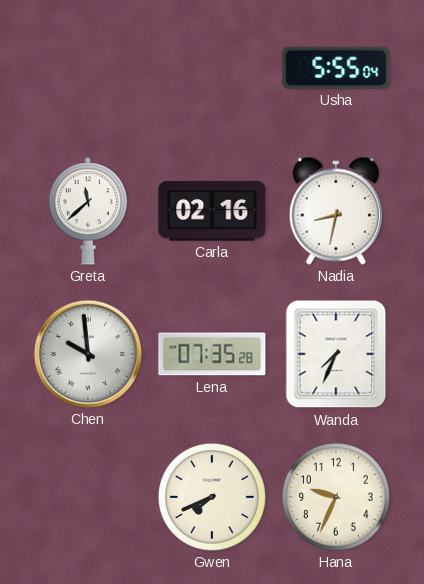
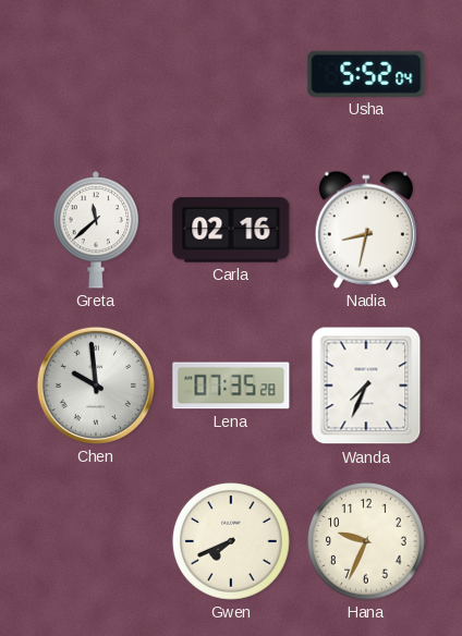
Usha: 5:55 -> 5:52 (366, 74)
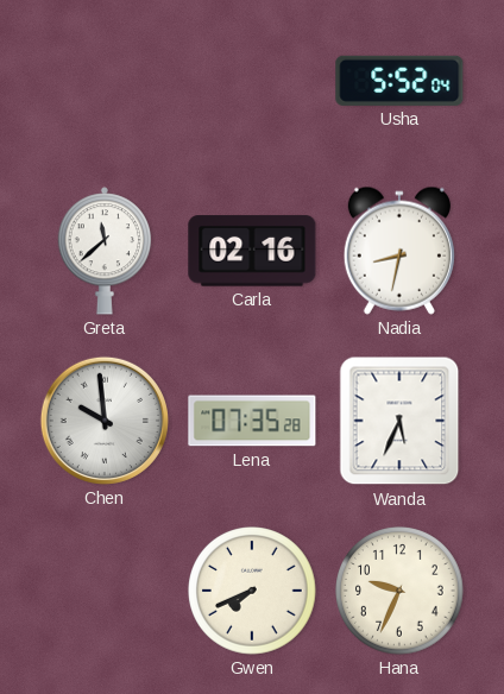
Wanda: 7:34 -> 5:34 (399, 421)
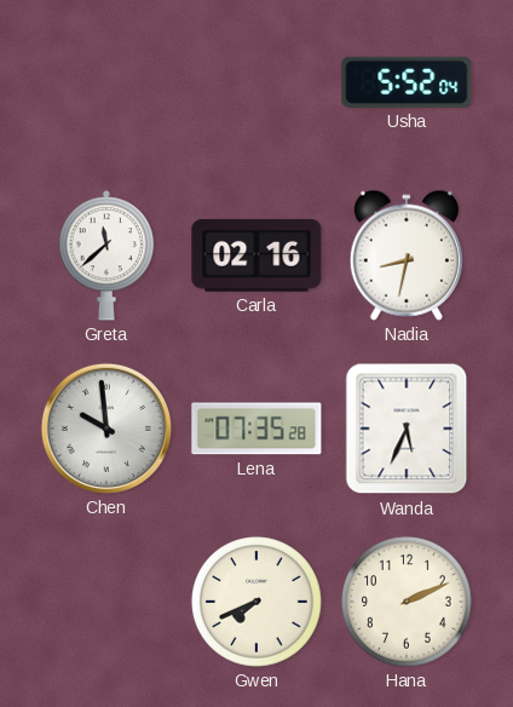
Hana: 9:34 -> 2:11 (408, 603)
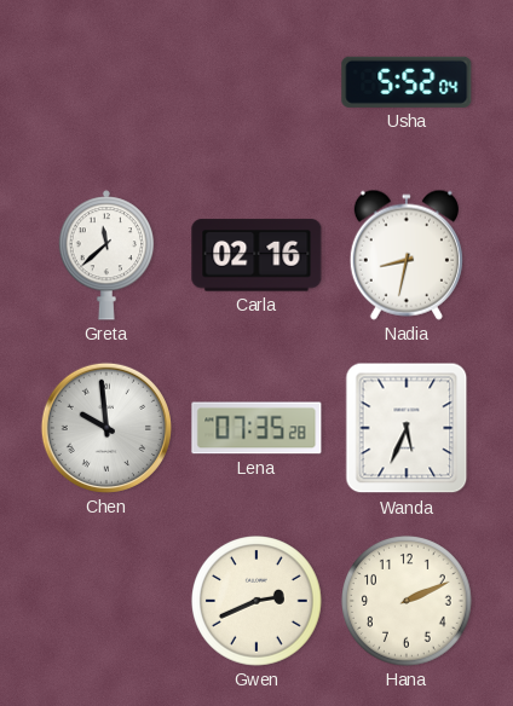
Gwen: 7:41 -> 2:41 (258, 602)
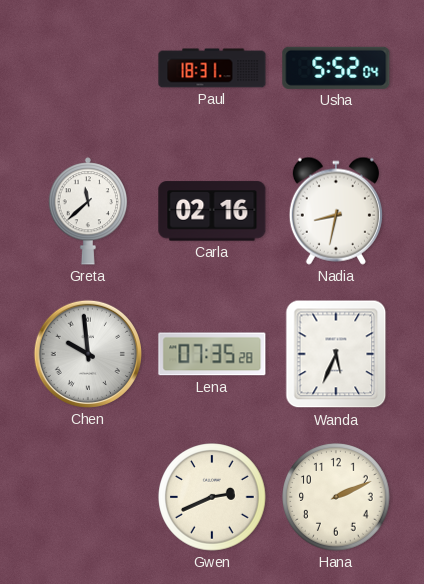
Paul: none -> 18:31 (212, 68)
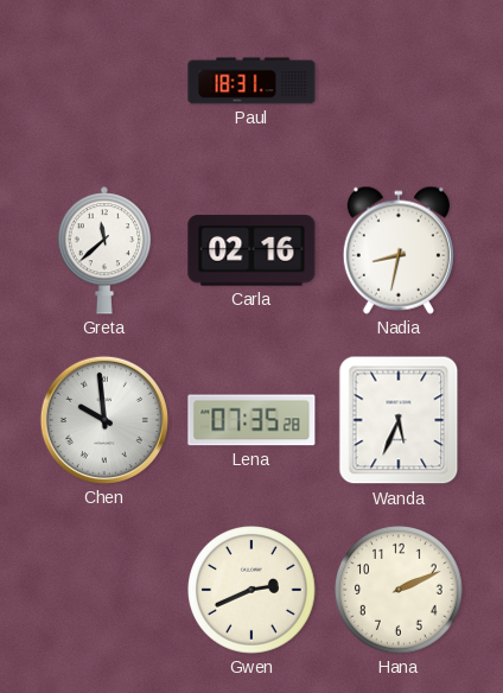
Usha: 5:52 -> none (336, 68)
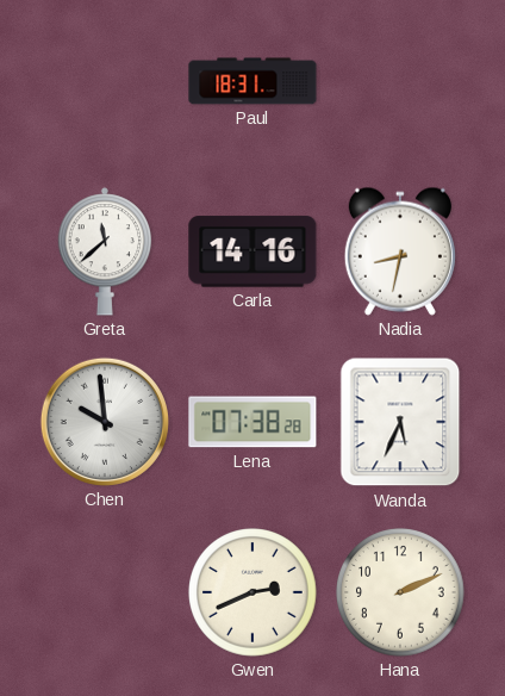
Carla: 02:16 -> 14:16 (253, 251)
Lena: 07:35 -> 07:38 (253, 422)
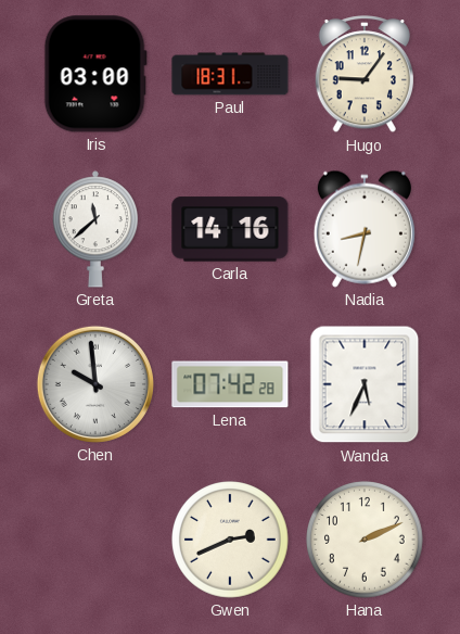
Iris: none -> 03:00 (95, 74)
Hugo: none -> 9:06 (363, 75)
Lena: 07:38 -> 07:42 (230, 384)
